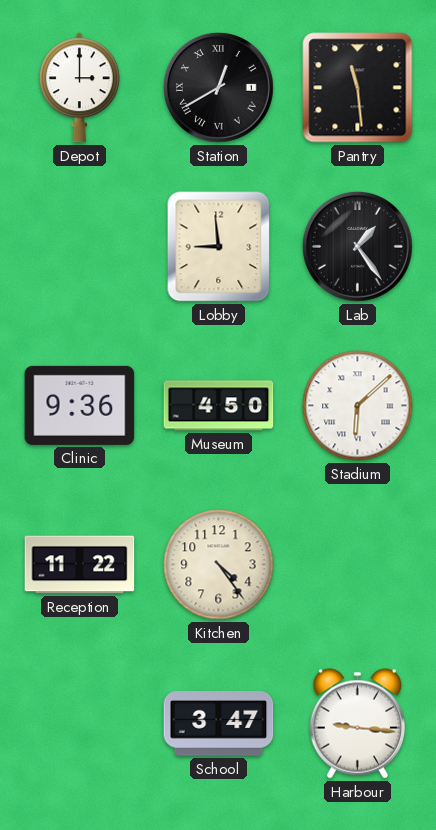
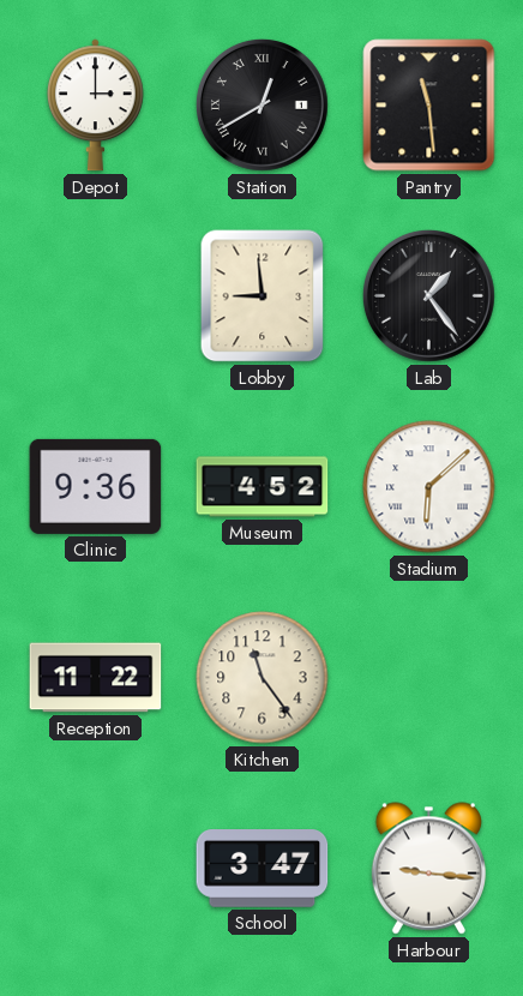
Museum: 4:50 -> 4:52 (263, 487)
Kitchen: 4:24 -> 11:24 (263, 678)
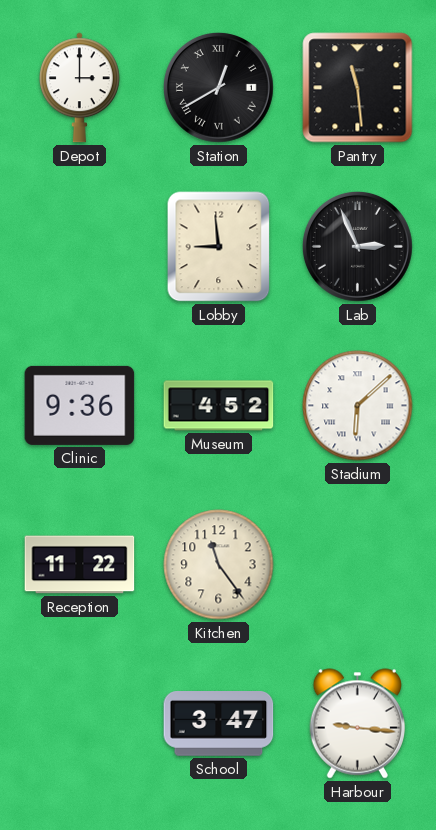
Lab: 1:24 -> 2:56 (357, 246)
